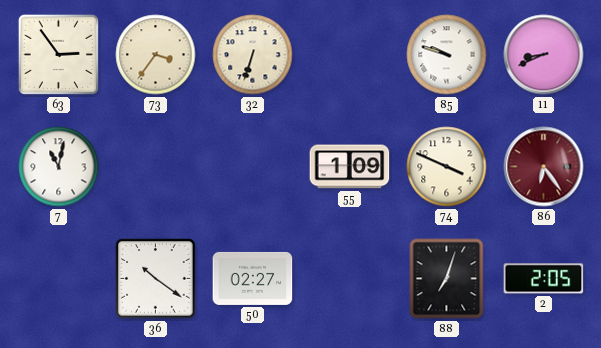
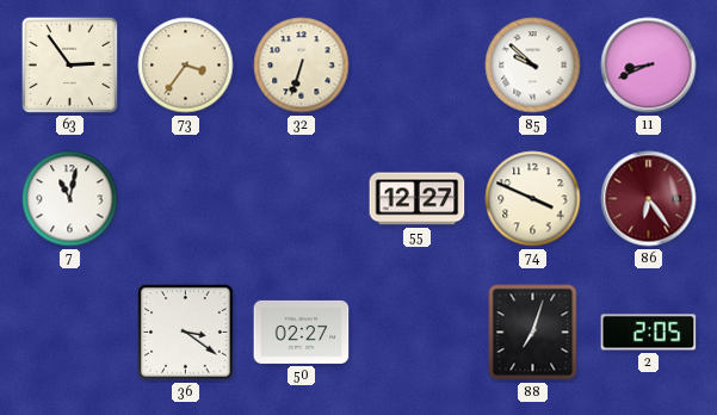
85: 9:48 -> 9:52 (533, 66)
55: 1:09 -> 12:27 (418, 199)
36: 10:21 -> 3:21 (186, 333)
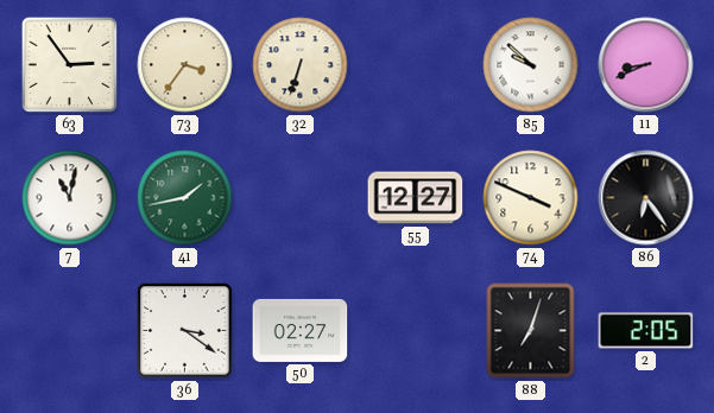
41: none -> 1:43 (185, 198)
86 dial: burgundy -> black (646, 198)
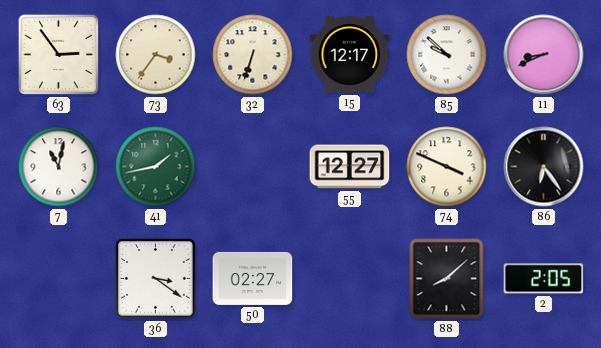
15: none -> 12:17 (350, 55)
88: 7:03 -> 8:08 (447, 279)
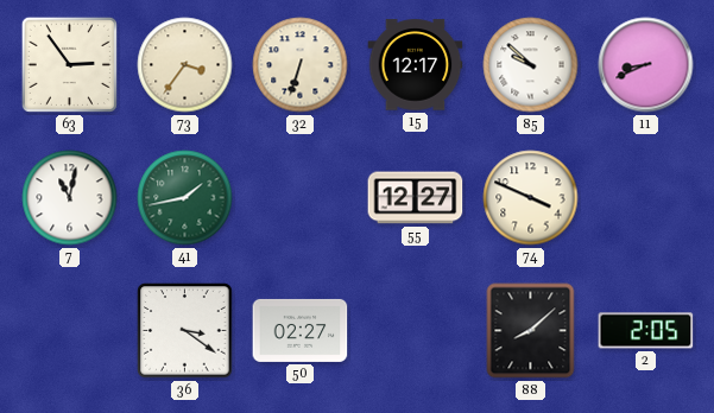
86: 6:24 -> none (544, 167)
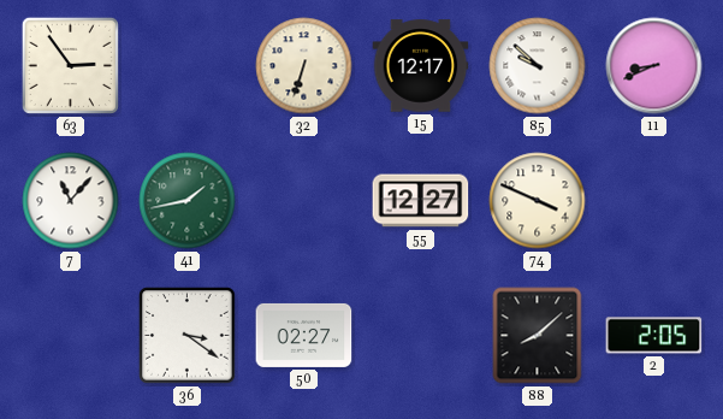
73: 3:36 -> none (185, 65)
7: 11:02 -> 11:07 (71, 201)
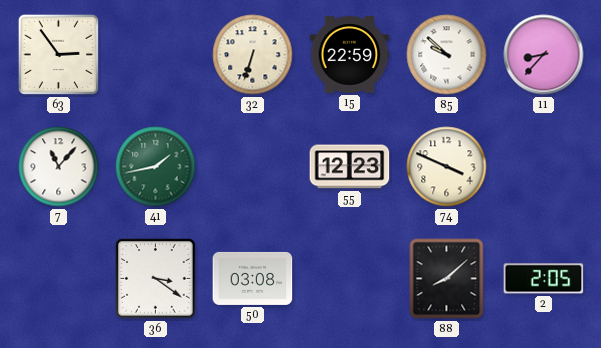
15: 12:17 -> 22:59 (350, 55)
11: 8:41 -> 8:37 (544, 55)
55: 12:27 -> 12:23 (350, 167)
50: 02:27 -> 03:08 (253, 278)
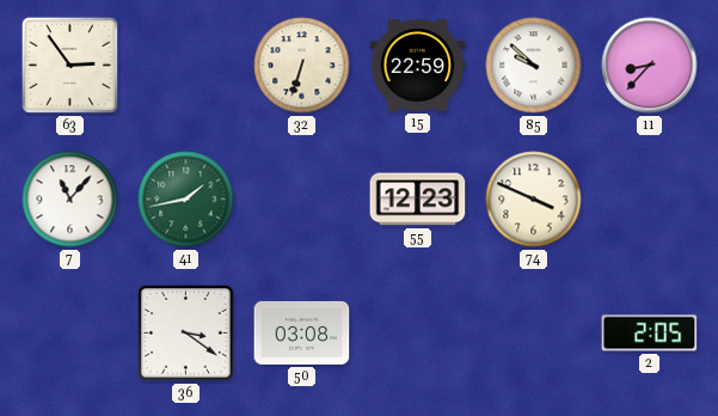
88: 8:08 -> none (447, 279)
